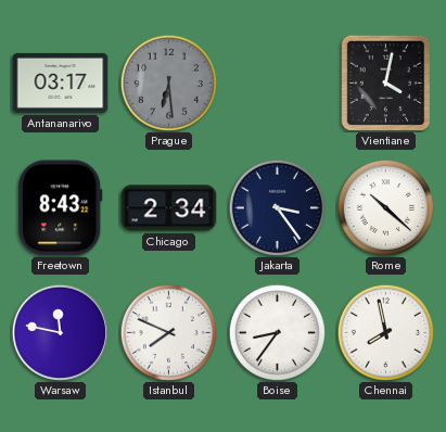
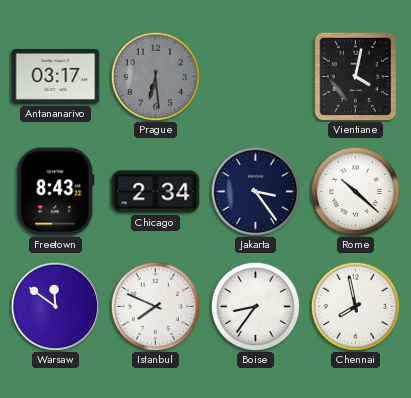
Warsaw: 11:47 -> 11:51 (55, 306)
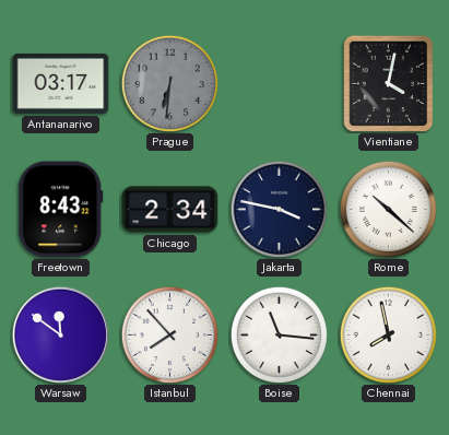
Prague: 6:29 -> 6:31 (169, 83)
Jakarta: 3:24 -> 3:47 (279, 209)
Istanbul: 7:49 -> 7:53 (169, 334)
Boise: 8:36 -> 11:16 (279, 334)
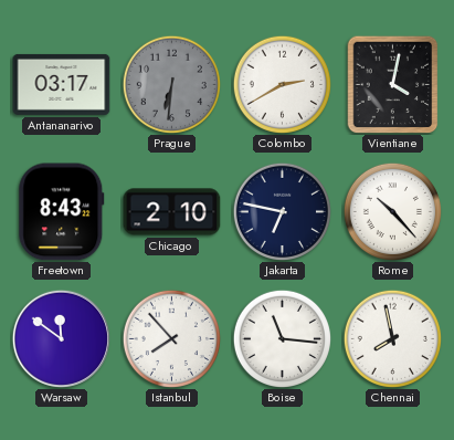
Colombo: none -> 2:40 (282, 84)
Chicago: 2:34 -> 2:10 (172, 212)
Jakarta: 3:47 -> 6:47 (282, 211)
Rome: 10:22 -> 10:23 (392, 211)
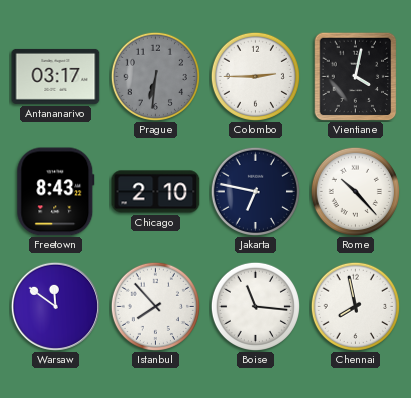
Colombo: 2:40 -> 2:45 (255, 76)
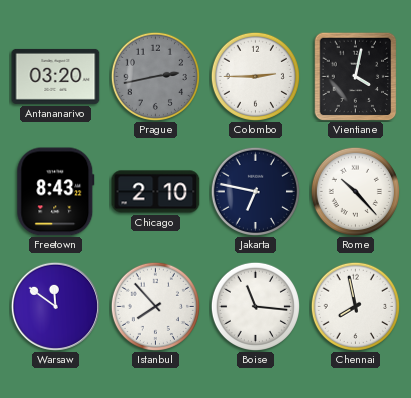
Antananarivo: 03:17 -> 03:20 (56, 76)
Prague: 6:31 -> 2:43 (155, 76)
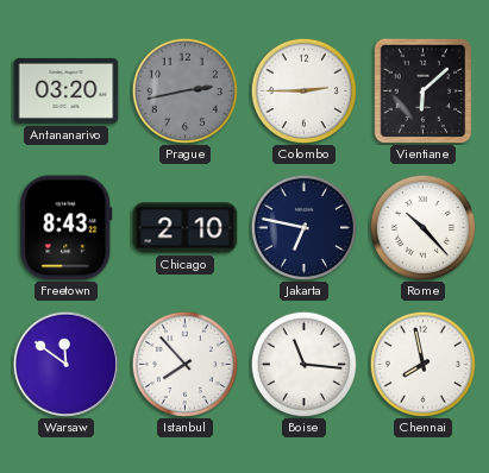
Vientiane: 4:02 -> 6:08 (424, 90)
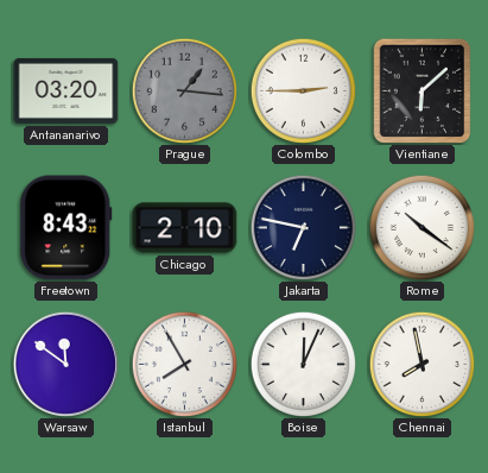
Prague: 2:43 -> 1:16 (184, 90)
Rome: 10:23 -> 10:21 (422, 227)
Istanbul: 7:53 -> 7:55 (184, 364)
Boise: 11:16 -> 12:04 (303, 364)
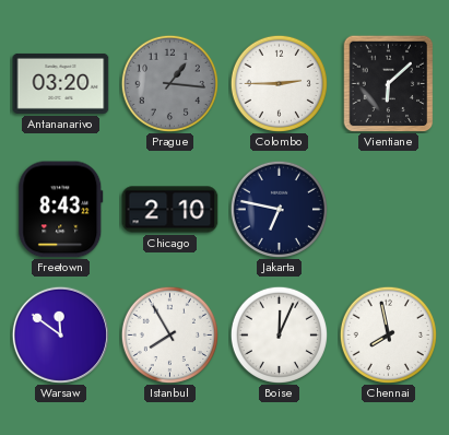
Rome: 10:21 -> none (422, 227)
